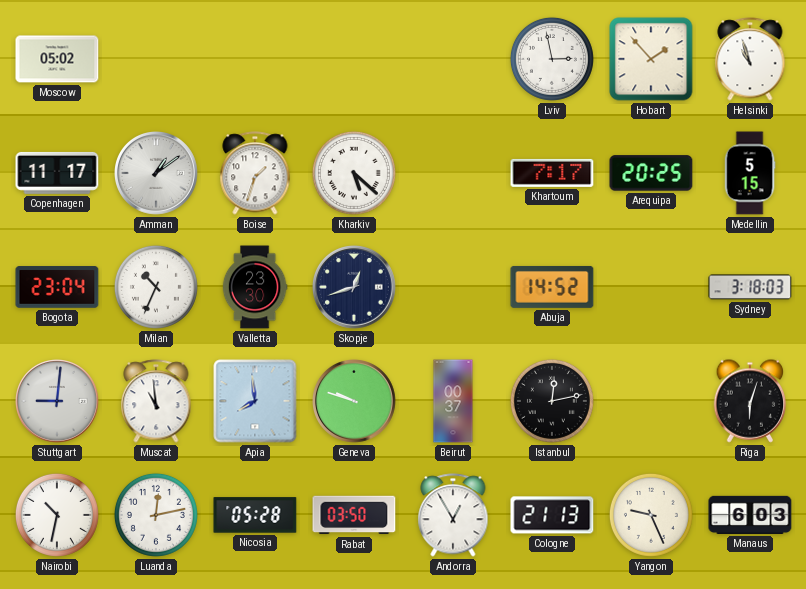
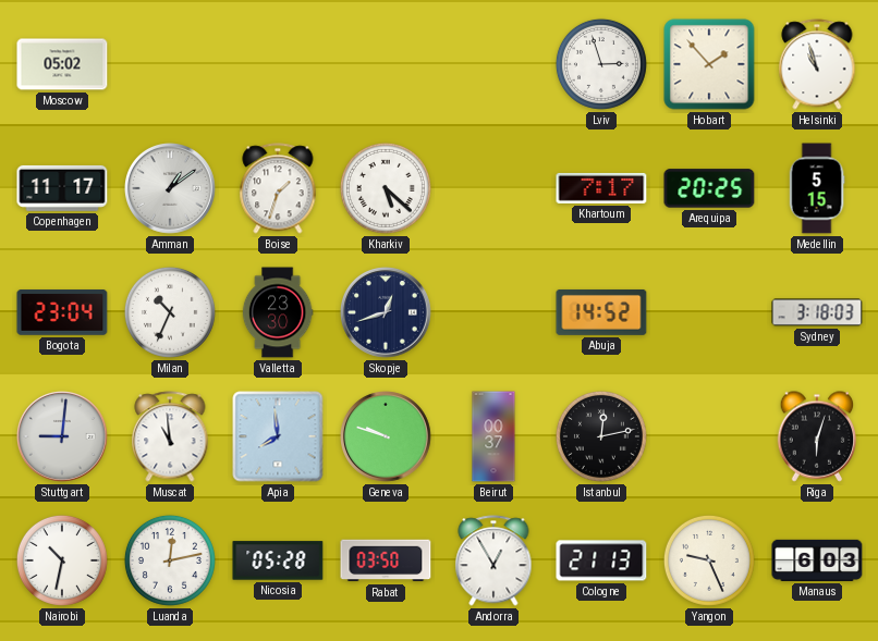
Lviv: 2:58 -> 2:57 (601, 64)
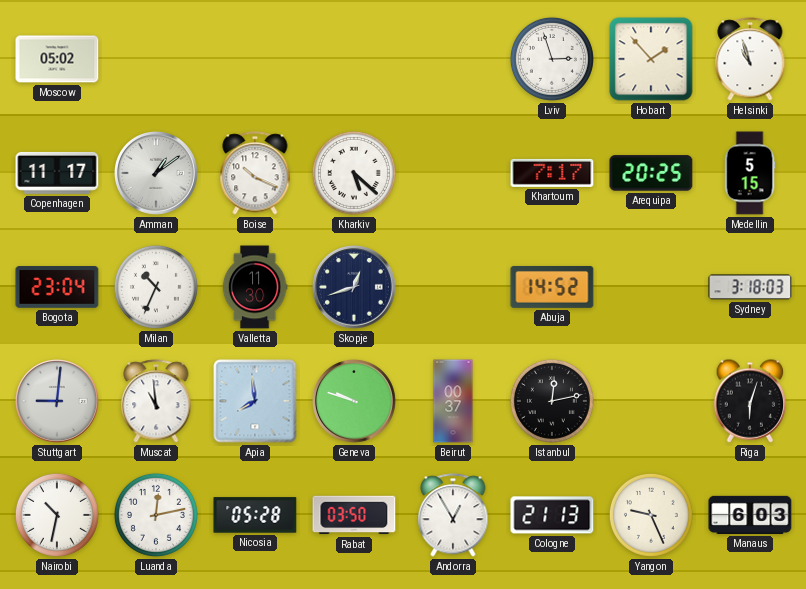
Boise: 1:33 -> 10:19 (255, 173)
Valletta: 23:30 -> 11:30 (255, 287)
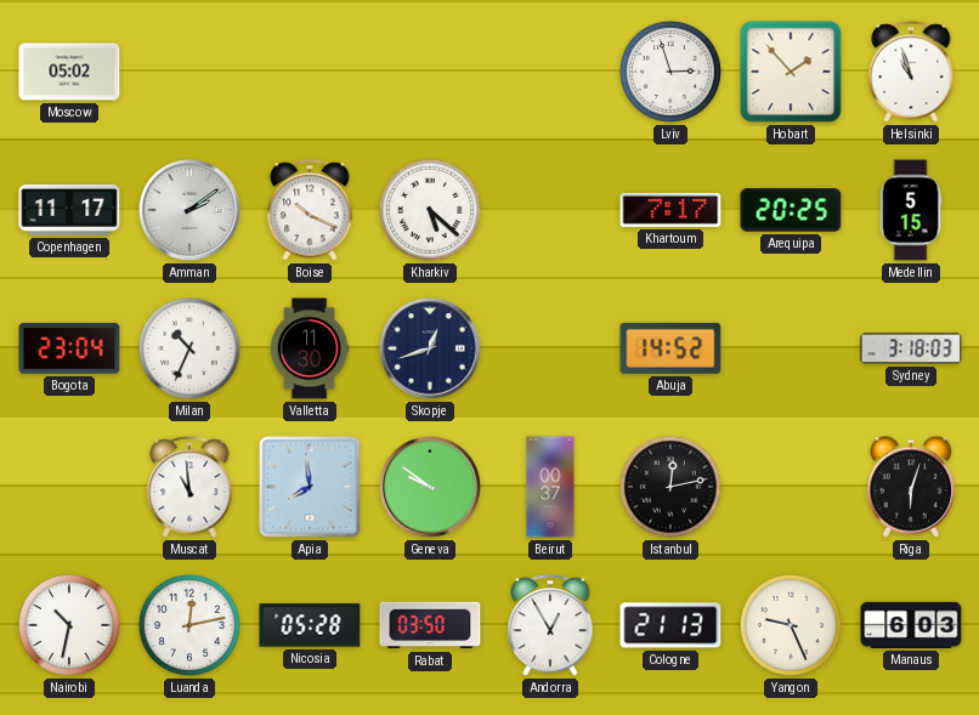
Amman: 1:09 -> 2:09 (191, 211)
Stuttgart: 9:01 -> none (58, 402)
Geneva: 9:48 -> 9:51 (431, 488)
